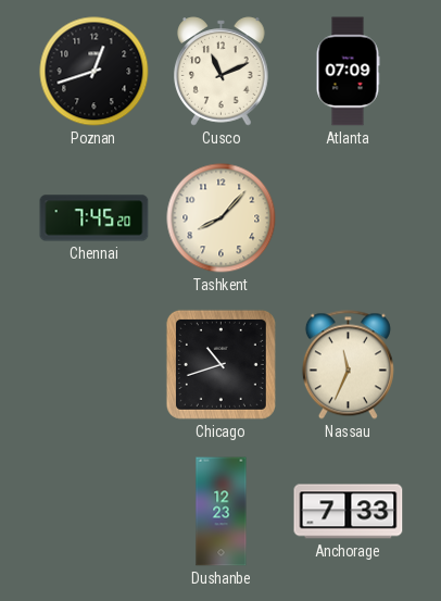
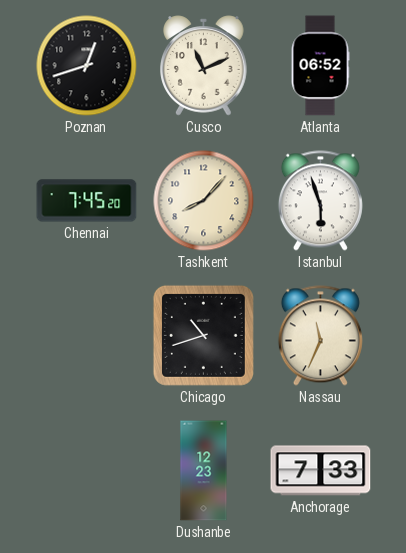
Atlanta: 07:09 -> 06:52 (320, 66)
Istanbul: none -> 5:57 (320, 201)
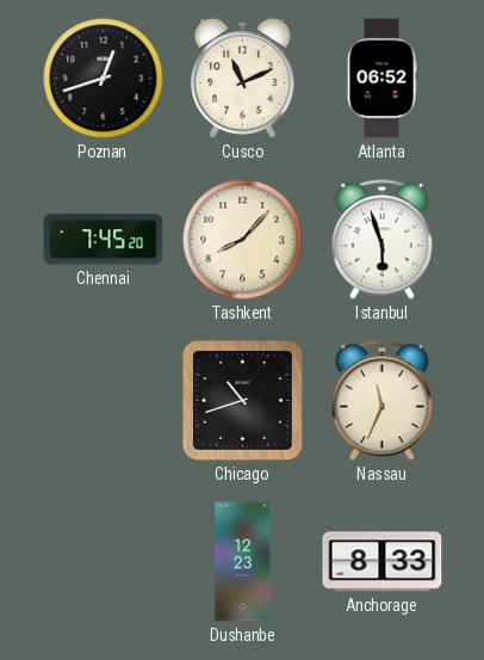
Anchorage: 7:33 -> 8:33 (383, 562)
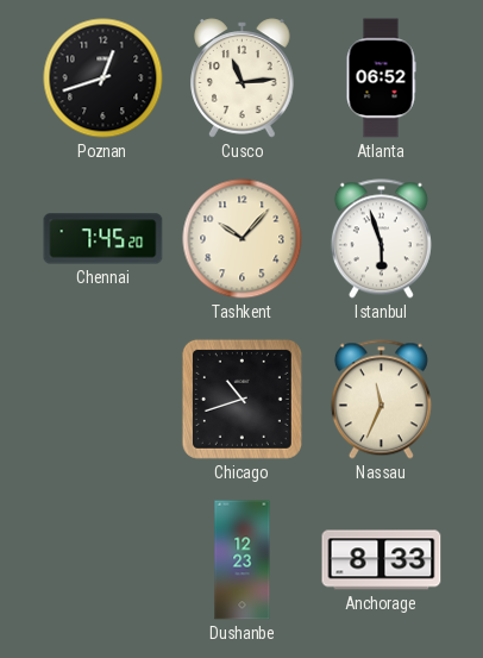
Cusco: 11:11 -> 11:14 (243, 79)
Tashkent: 8:07 -> 10:07 (243, 239)
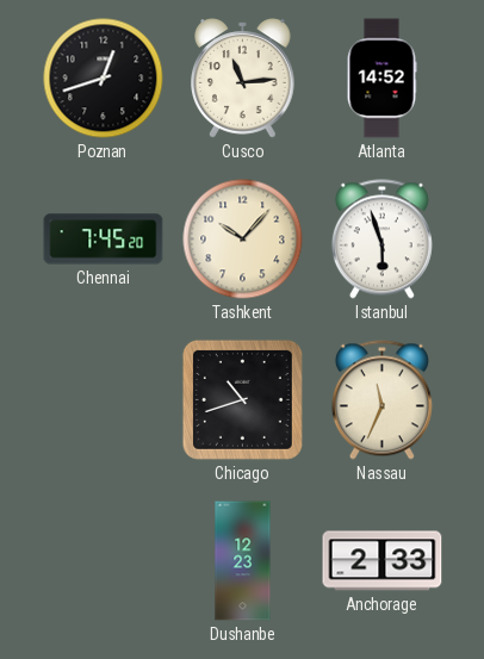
Atlanta: 06:52 -> 14:52 (381, 79)
Anchorage: 8:33 -> 2:33 (383, 561)
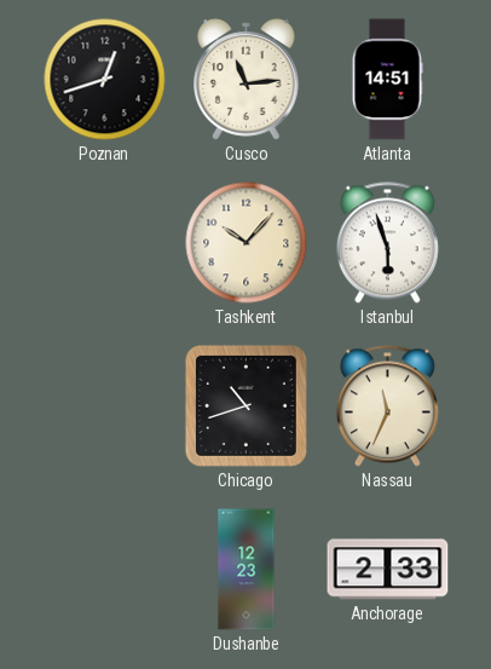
Atlanta: 14:52 -> 14:51 (387, 80)
Chennai: 7:45 -> none (104, 240)
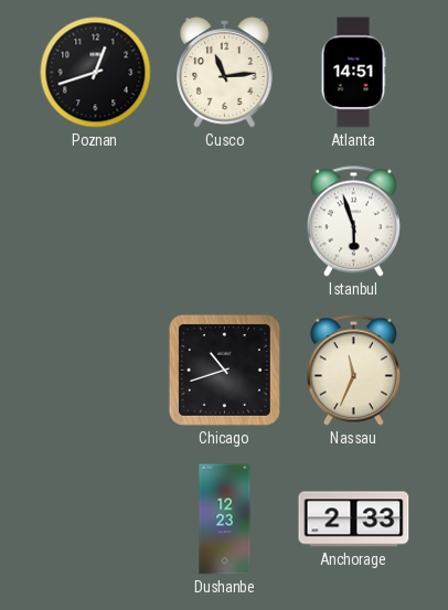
Tashkent: 10:07 -> none (247, 243)
